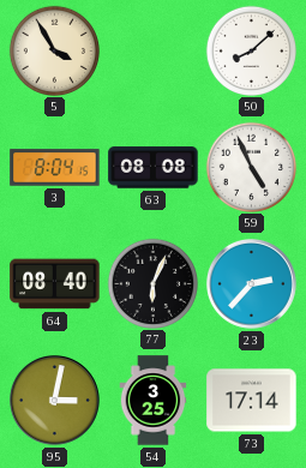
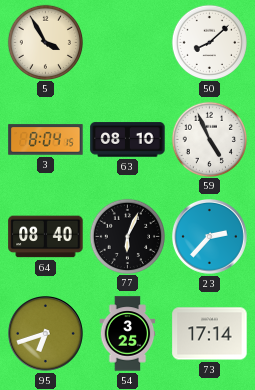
63: 08:08 -> 08:10 (128, 140)
95: 3:02 -> 6:42 (46, 334)
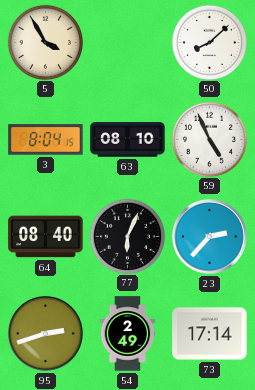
95: 6:42 -> 2:42 (46, 334)
54: 3:25 -> 2:49 (128, 334)
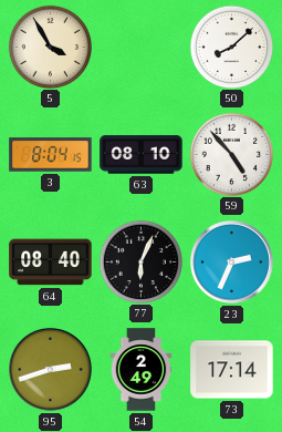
59: 4:56 -> 4:53 (231, 154)
23: 2:37 -> 2:34 (232, 263)
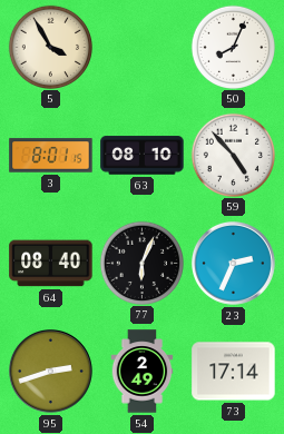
50: 8:08 -> 8:04 (233, 47)
3: 8:04 -> 8:01 (51, 156)
